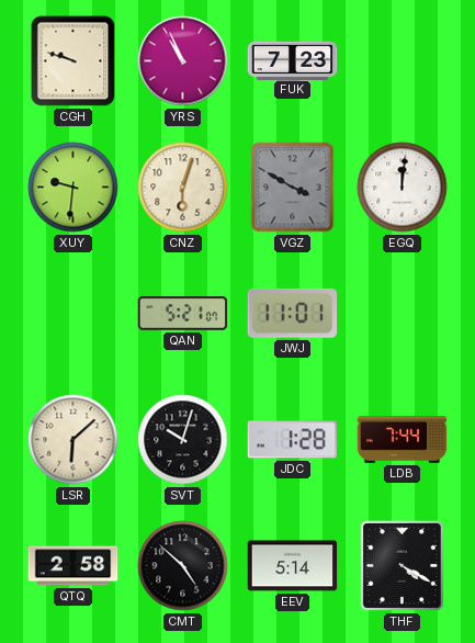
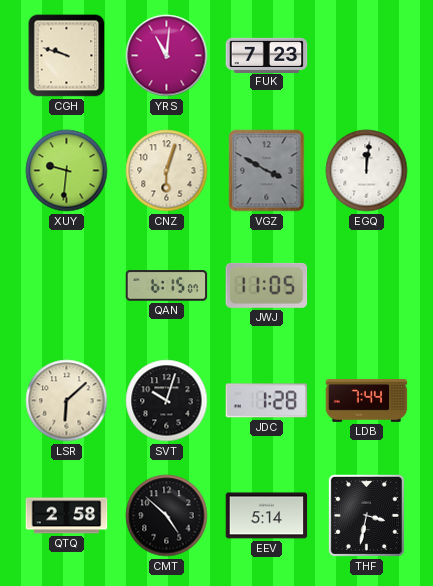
YRS: 10:56 -> 11:01 (167, 56)
QAN: 5:21 -> 6:15 (167, 286)
JWJ: 11:01 -> 11:05 (267, 285)
THF: 4:20 -> 3:32 (366, 515)
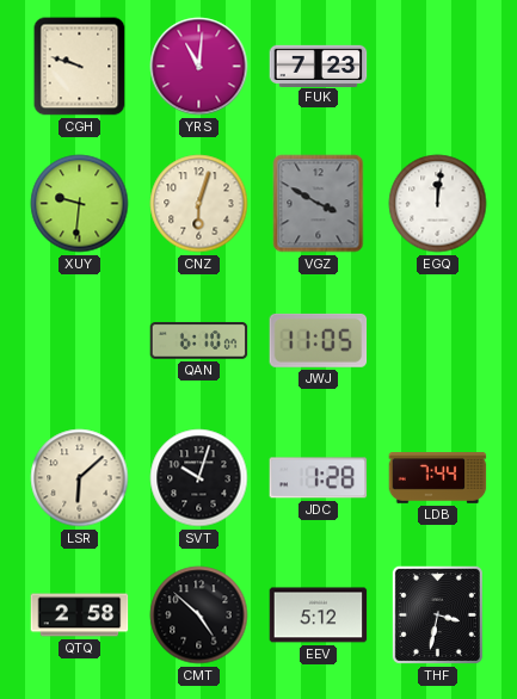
QAN: 6:15 -> 6:10 (199, 341)
EEV: 5:14 -> 5:12 (319, 616)
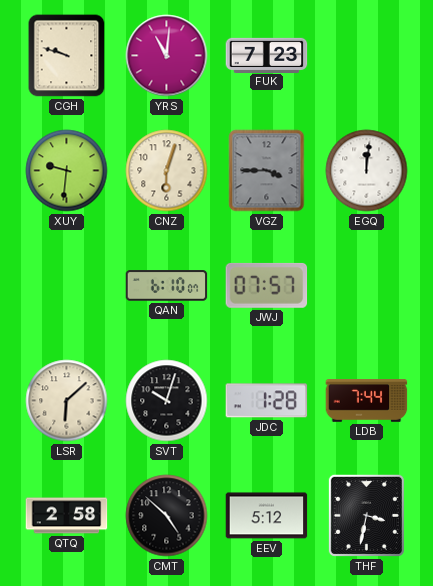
VGZ: 3:50 -> 3:45 (267, 171)
JWJ: 11:05 -> 07:57 (267, 285)
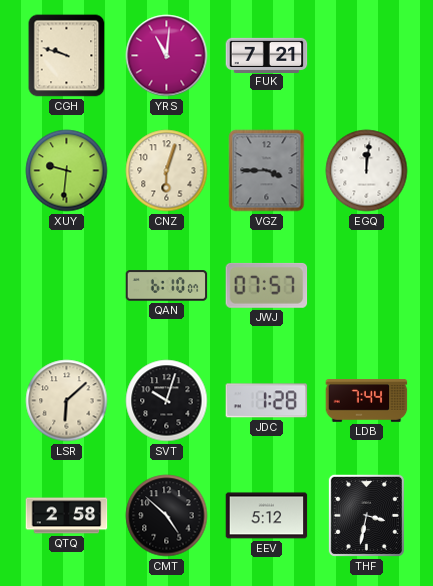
FUK: 7:23 -> 7:21 (267, 55)
